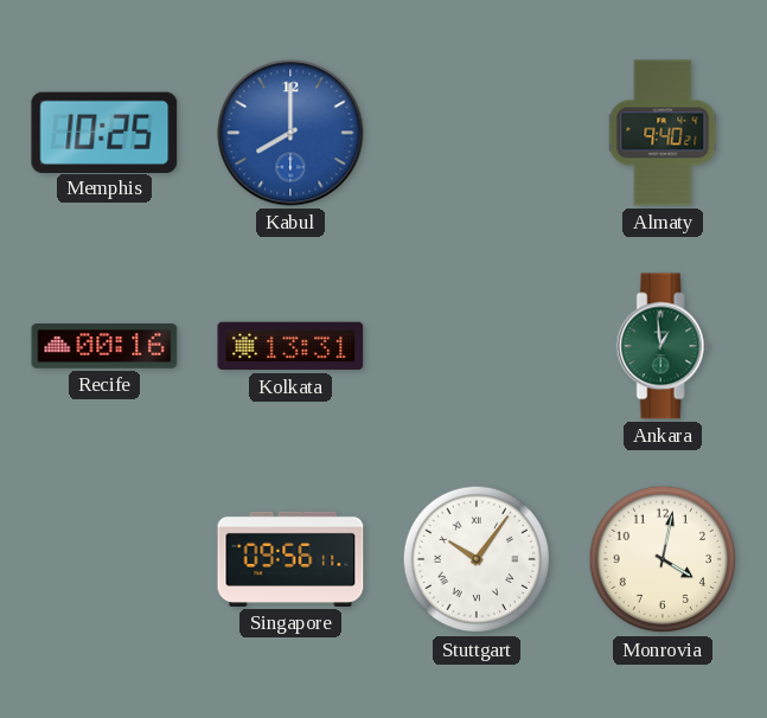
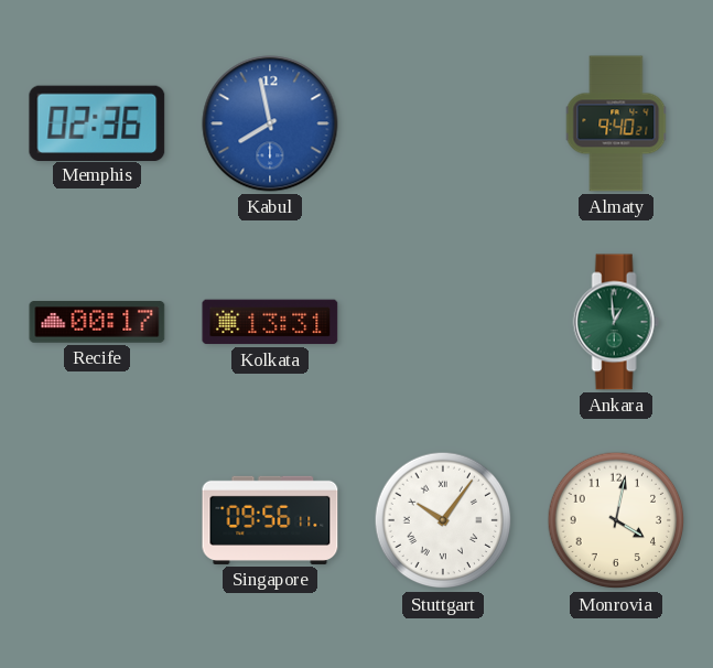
Memphis: 10:25 -> 02:36 (97, 122)
Kabul: 8:00 -> 7:58 (270, 123)
Recife: 00:16 -> 00:17 (97, 322)
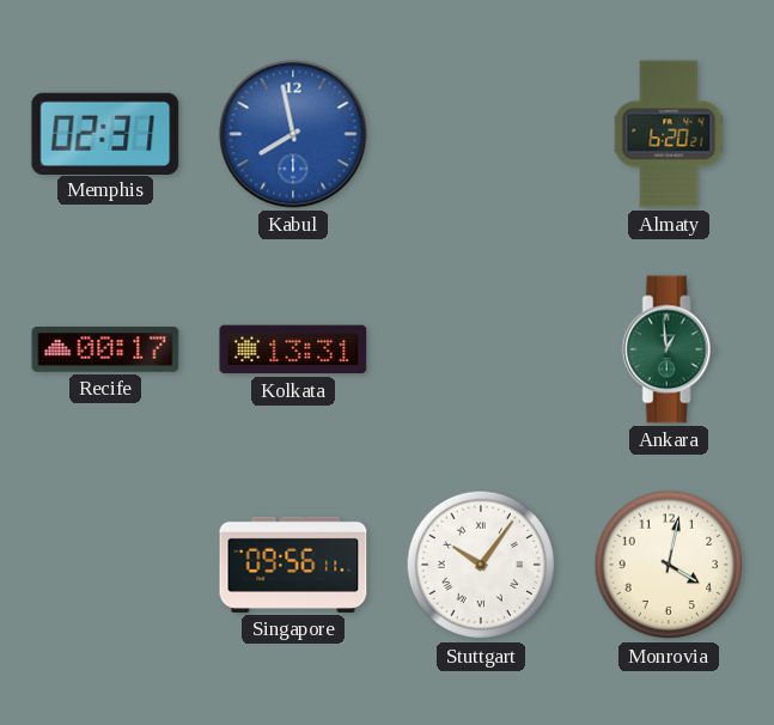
Memphis: 02:36 -> 02:31 (105, 133)
Almaty: 9:40 -> 6:20 (669, 134)
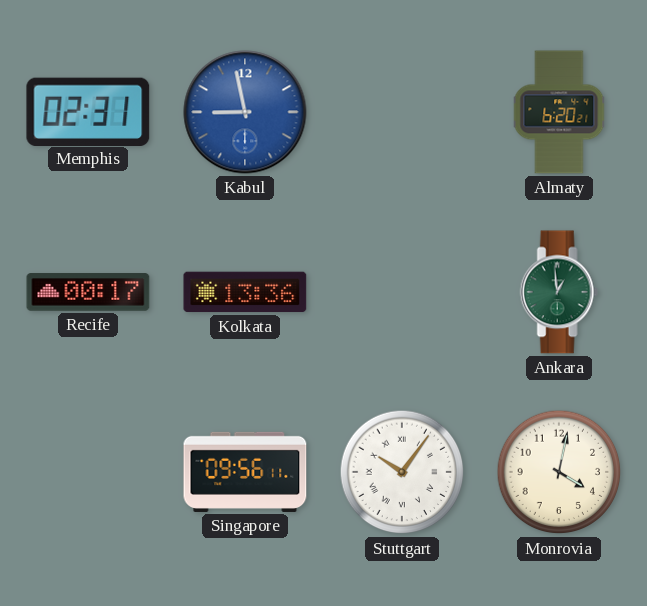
Kabul: 7:58 -> 8:58 (245, 112)
Kolkata: 13:31 -> 13:36 (245, 292)
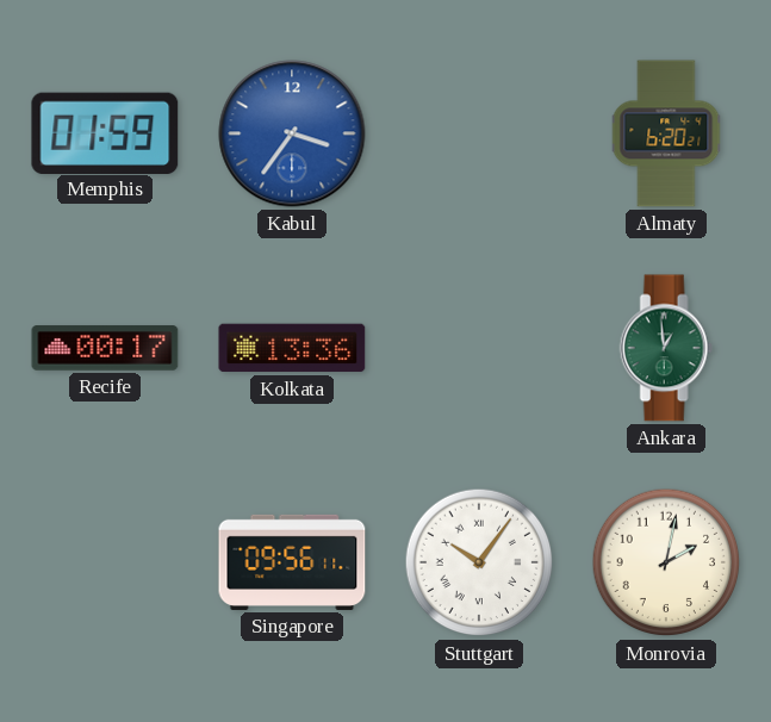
Memphis: 02:31 -> 01:59 (105, 132)
Kabul: 8:58 -> 3:36 (292, 133)
Monrovia: 4:02 -> 2:02 (666, 562)
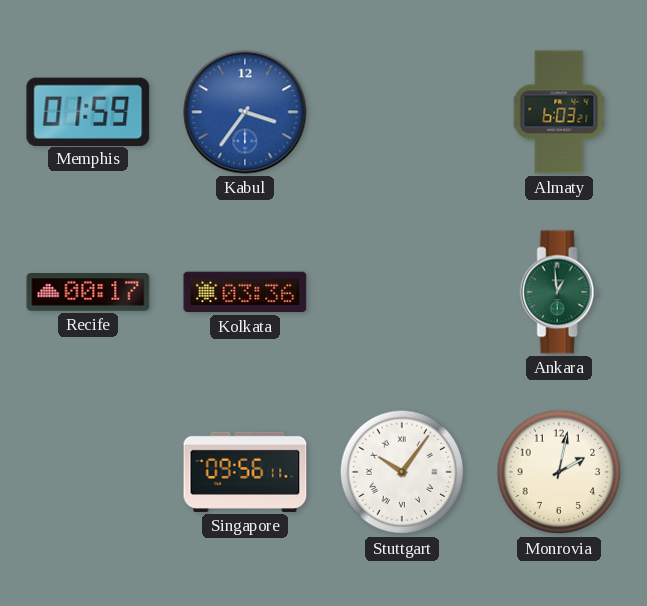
Almaty: 6:20 -> 6:03 (559, 112)
Kolkata: 13:36 -> 03:36 (245, 292)
